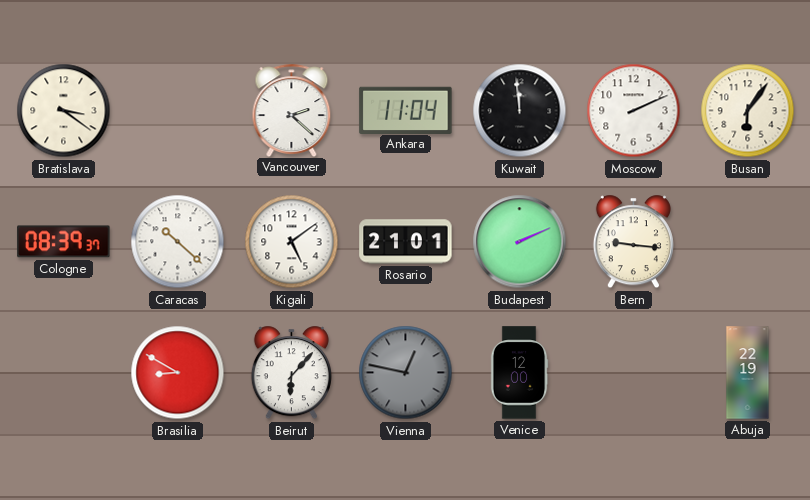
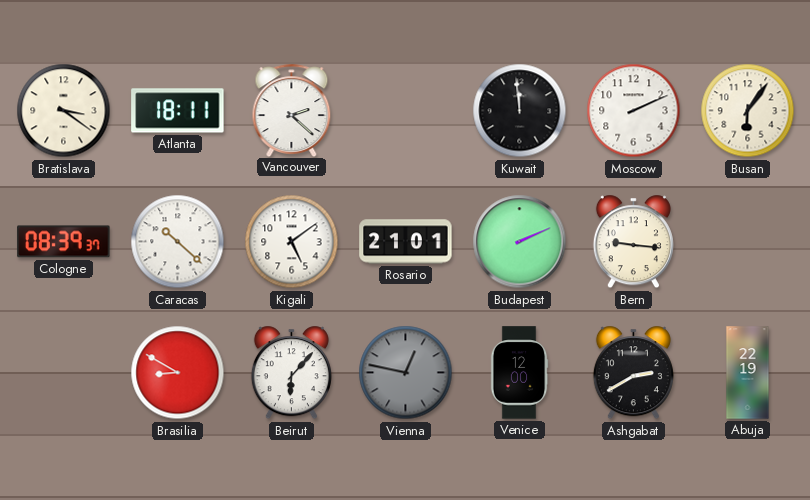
Atlanta: none -> 18:11 (178, 111)
Ankara: 11:04 -> none (406, 110)
Ashgabat: none -> 2:40 (633, 373)
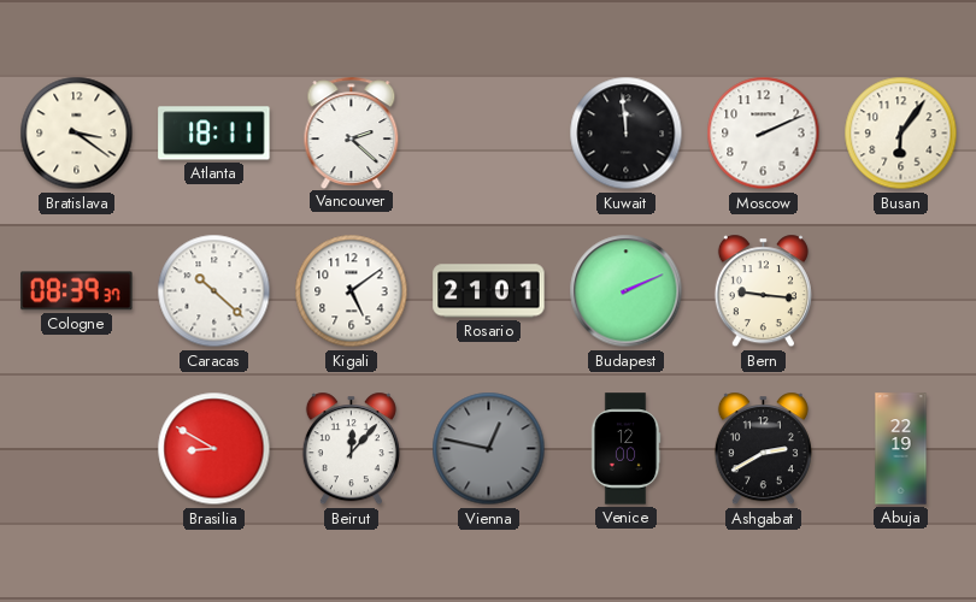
Beirut: 6:07 -> 12:07 (351, 449)
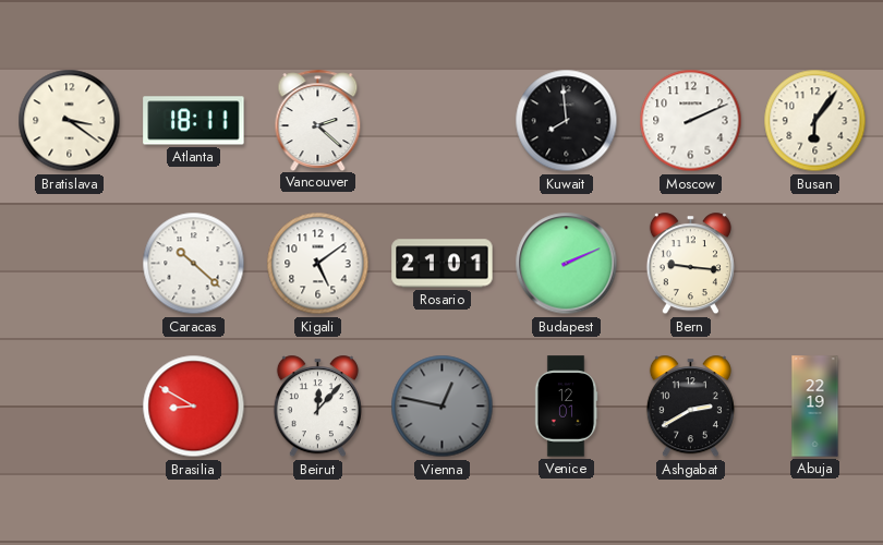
Kuwait: 11:59 -> 7:59 (567, 121)
Cologne: 08:39 -> none (77, 291)
Venice: 12:00 -> 12:01 (566, 407)
